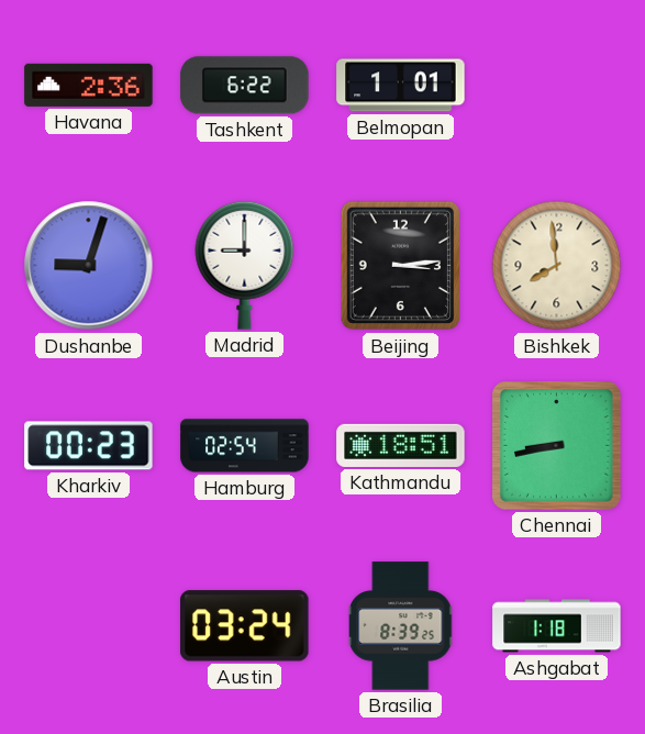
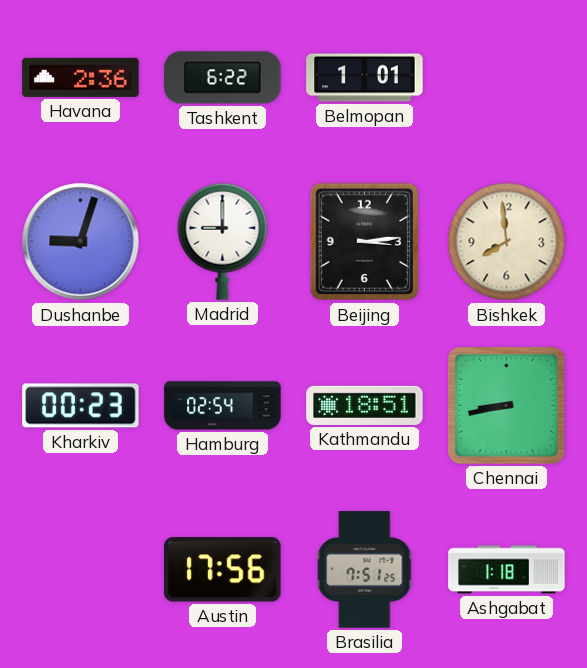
Austin: 03:24 -> 17:56 (223, 570)
Brasilia: 8:39 -> 7:51 (365, 570)
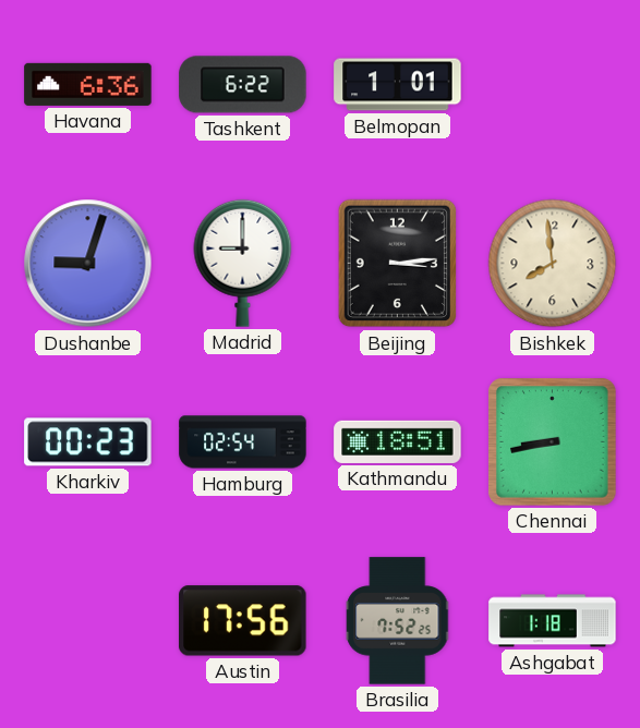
Havana: 2:36 -> 6:36 (88, 84)
Brasilia: 7:51 -> 7:52 (398, 621)
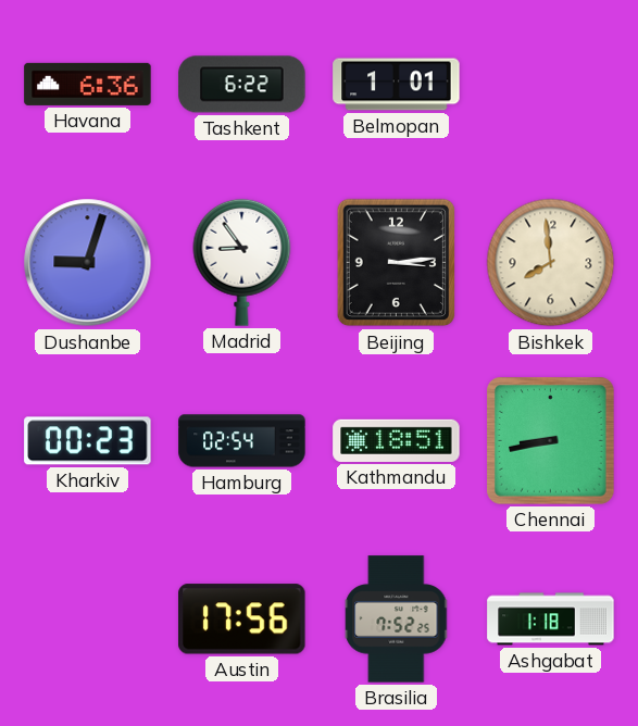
Madrid: 9:00 -> 8:54 (242, 262)
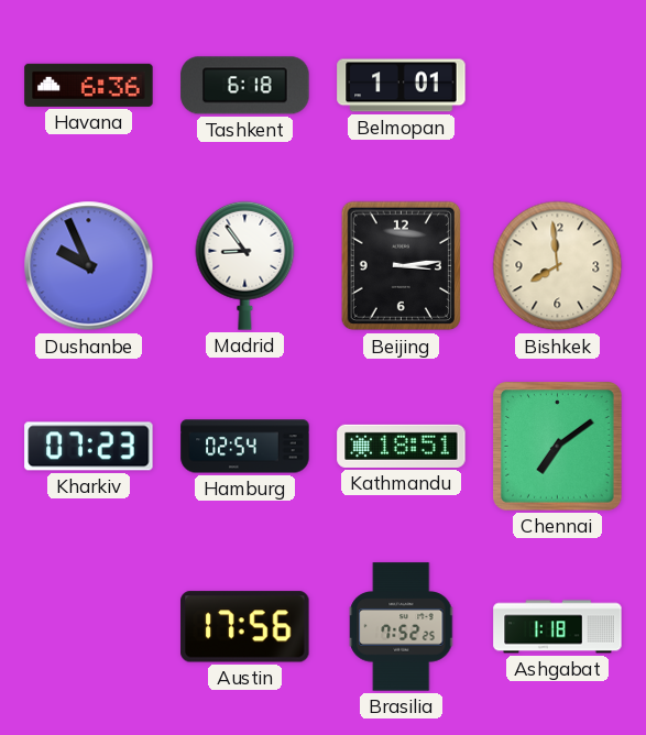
Tashkent: 6:22 -> 6:18 (245, 86)
Dushanbe: 9:03 -> 9:56 (89, 266)
Kharkiv: 00:23 -> 07:23 (89, 447)
Chennai: 8:43 -> 7:09 (558, 447)
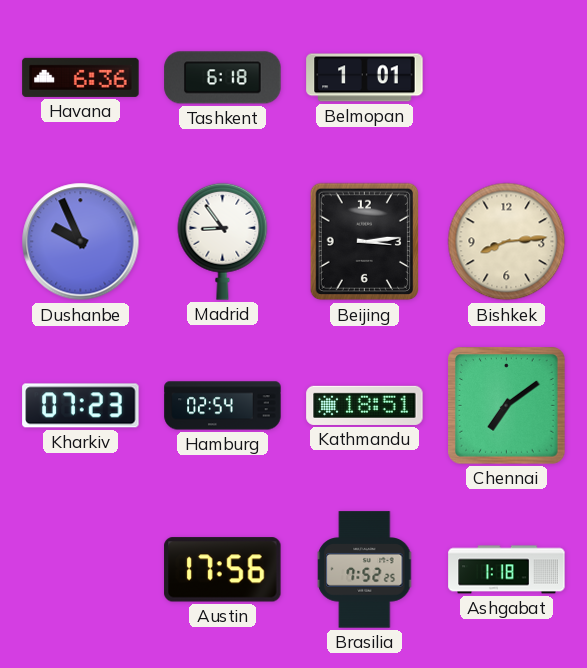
Bishkek: 7:59 -> 8:14 (507, 242)
